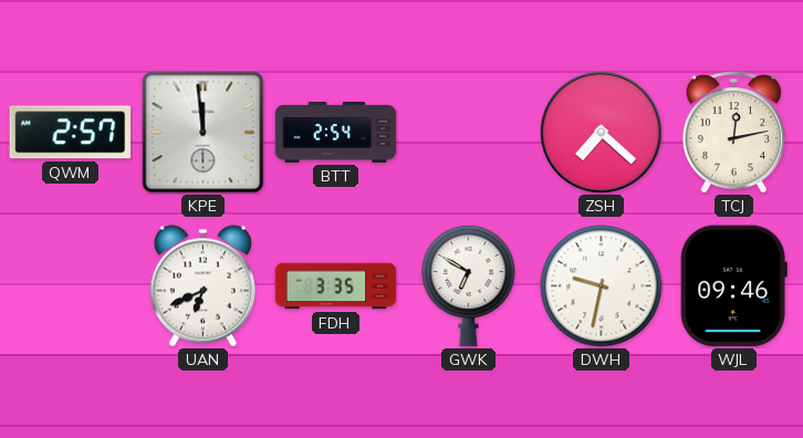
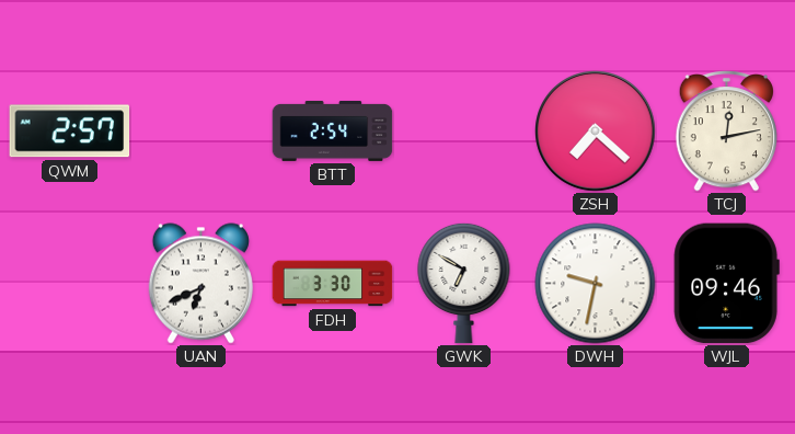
KPE: 11:59 -> none (204, 133)
FDH: 3:35 -> 3:30 (333, 284)
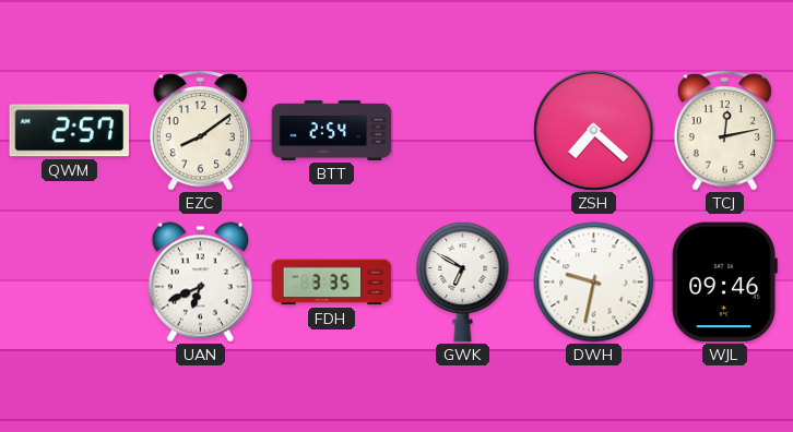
EZC: none -> 8:09 (200, 131)
FDH: 3:30 -> 3:35 (332, 283)
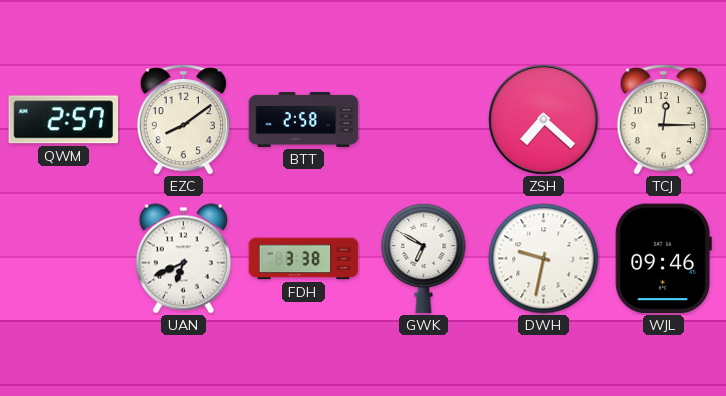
BTT: 2:54 -> 2:58 (304, 119)
TCJ: 12:13 -> 12:15 (663, 120)
FDH: 3:35 -> 3:38 (304, 259)
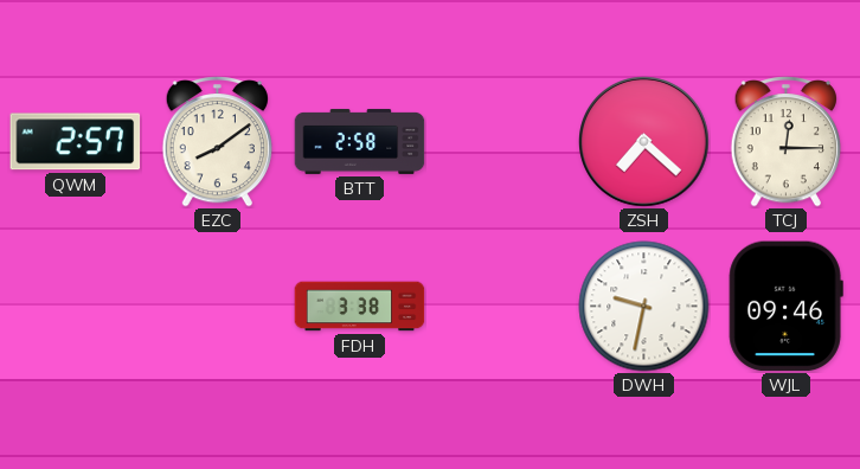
UAN: 6:41 -> none (183, 259)
GWK: 6:50 -> none (424, 258)
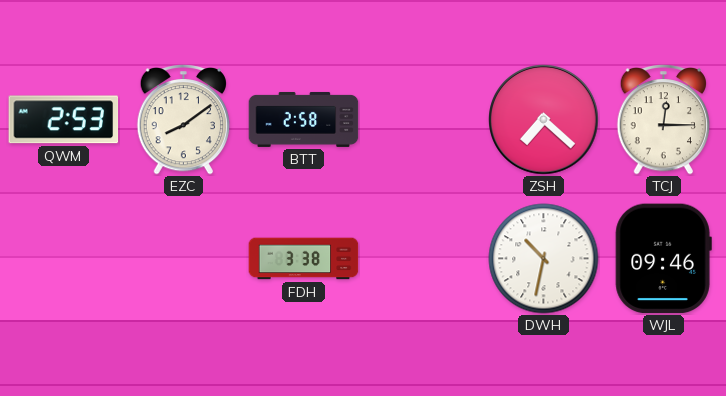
QWM: 2:57 -> 2:53 (64, 120)
DWH: 9:32 -> 10:32 (544, 259)
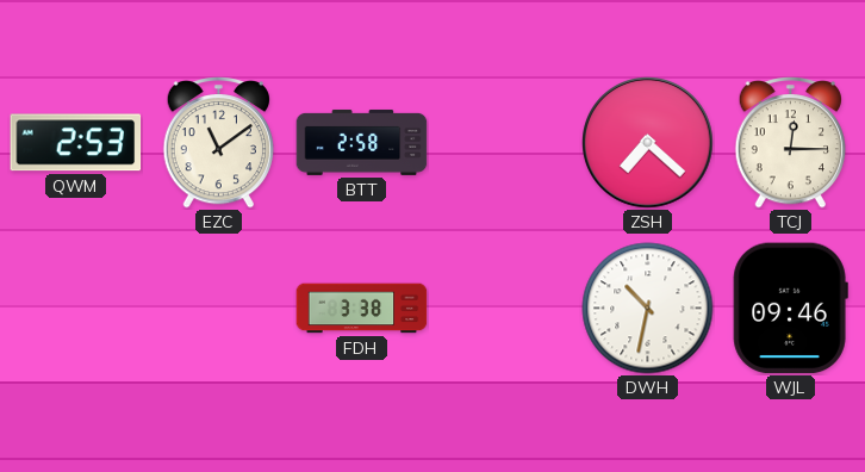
EZC: 8:09 -> 11:09 (218, 143)
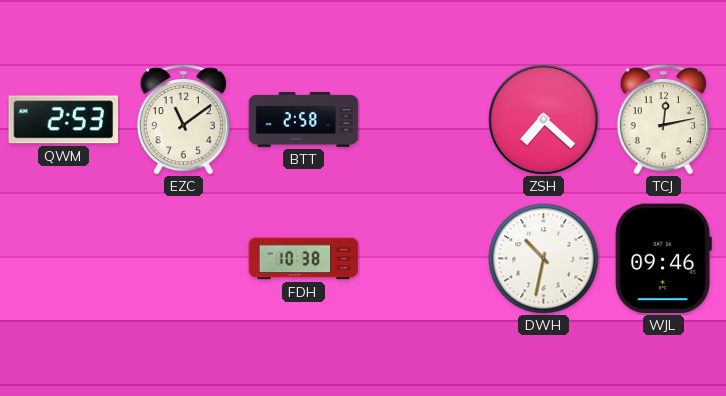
TCJ: 12:15 -> 12:13 (663, 120)
FDH: 3:38 -> 10:38 (304, 259)
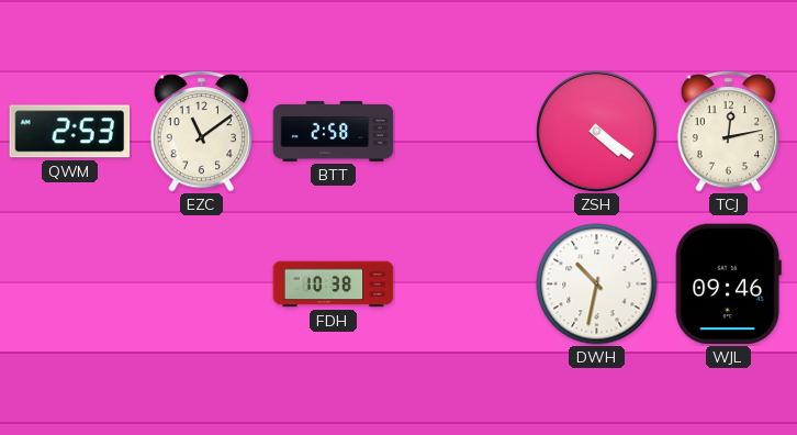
ZSH: 7:22 -> 4:21 (597, 132)
